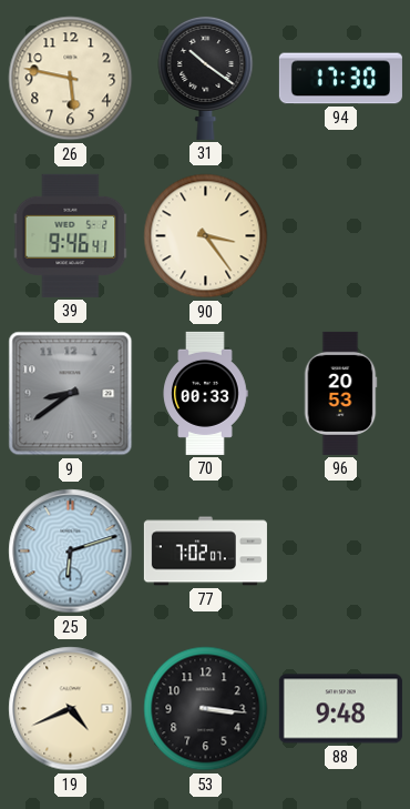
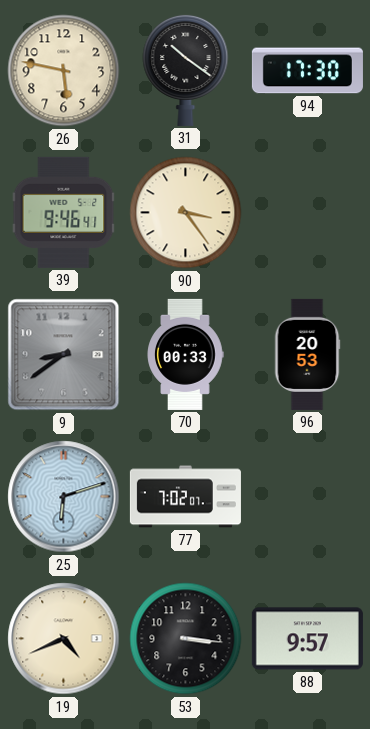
88: 9:48 -> 9:57 (307, 639)
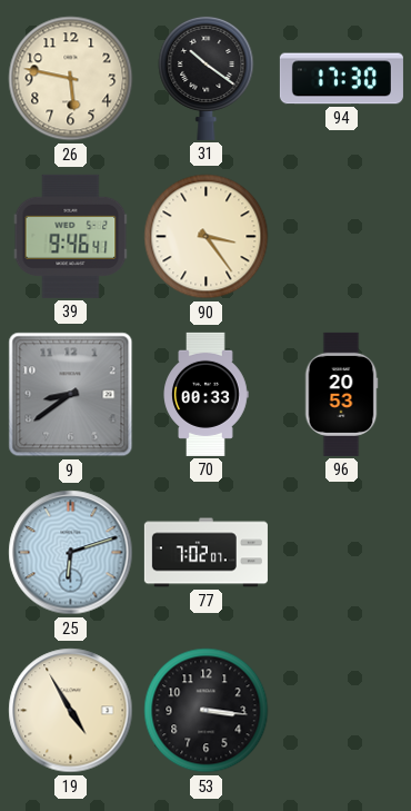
19: 4:41 -> 4:55 (71, 711)
88: 9:57 -> none (307, 639)
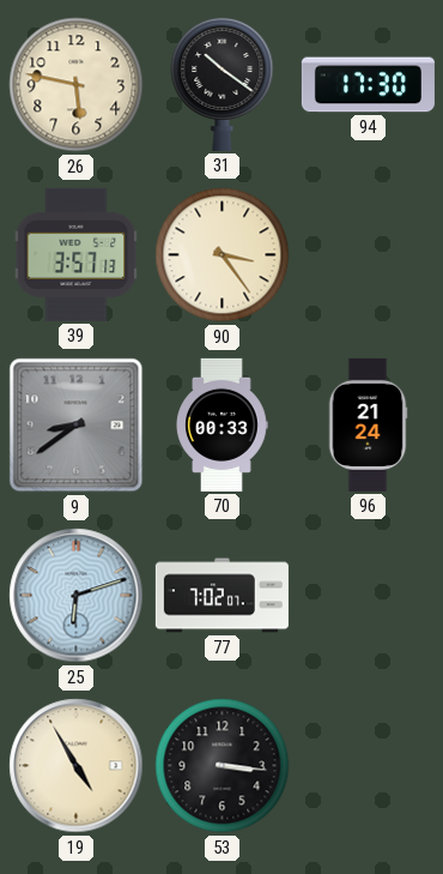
39: 9:46 -> 3:57 (77, 254)
96: 20:53 -> 21:24 (368, 424)
